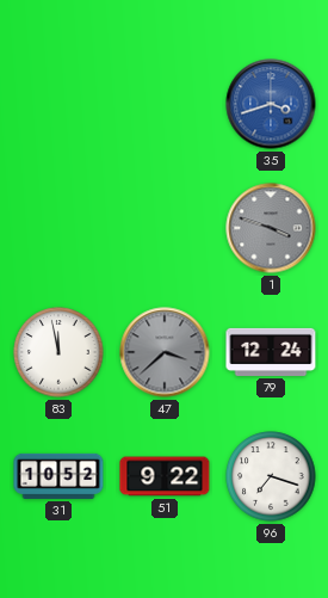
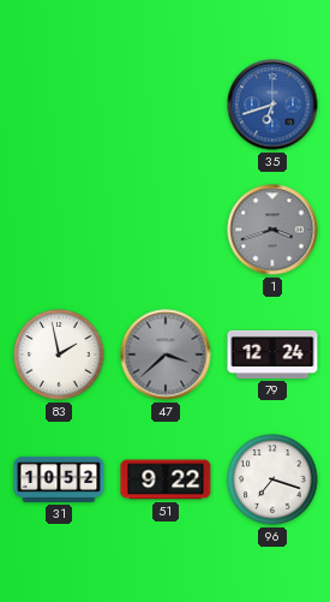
35: 3:42 -> 6:42 (272, 105)
1: 3:48 -> 3:42 (272, 230)
83: 11:58 -> 1:58 (59, 354)
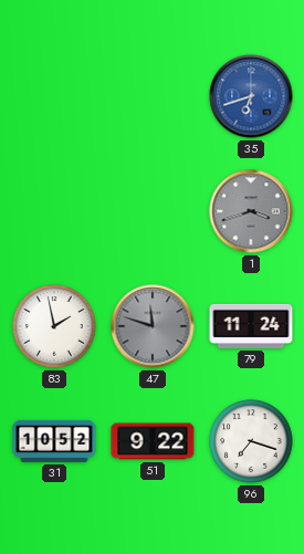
47: 3:38 -> 11:48 (153, 326)
79: 12:24 -> 11:24 (251, 326)
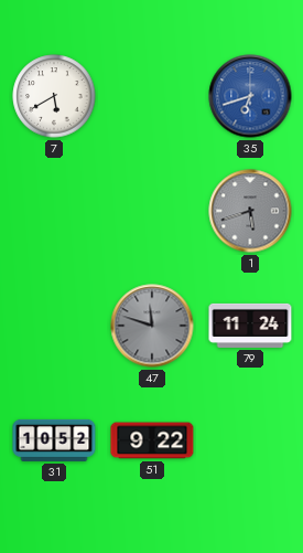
7: none -> 5:40 (54, 96)
1: 3:42 -> 5:42 (250, 211)
83: 1:58 -> none (54, 326)
96: 7:18 -> none (251, 441)
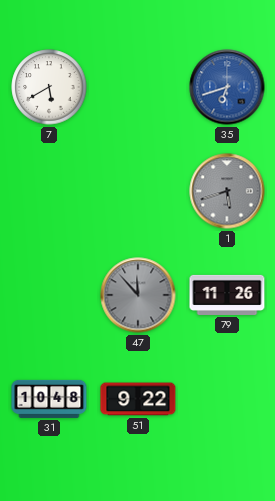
47: 11:48 -> 11:53 (138, 295)
79: 11:24 -> 11:26 (227, 295)
31: 10:52 -> 10:48 (49, 399)
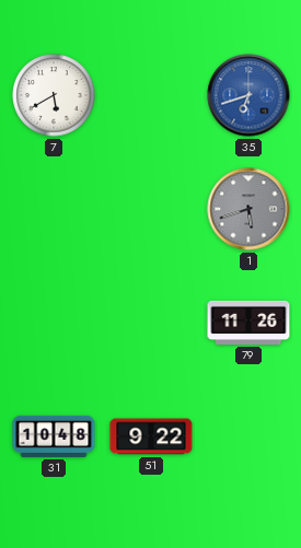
47: 11:53 -> none (138, 295)
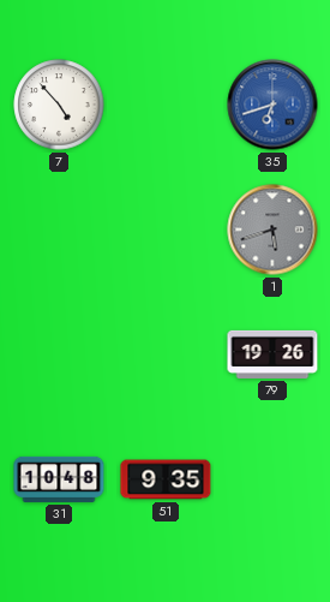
7: 5:40 -> 4:53 (59, 105)
79: 11:26 -> 19:26 (272, 354)
51: 9:22 -> 9:35 (166, 479)
